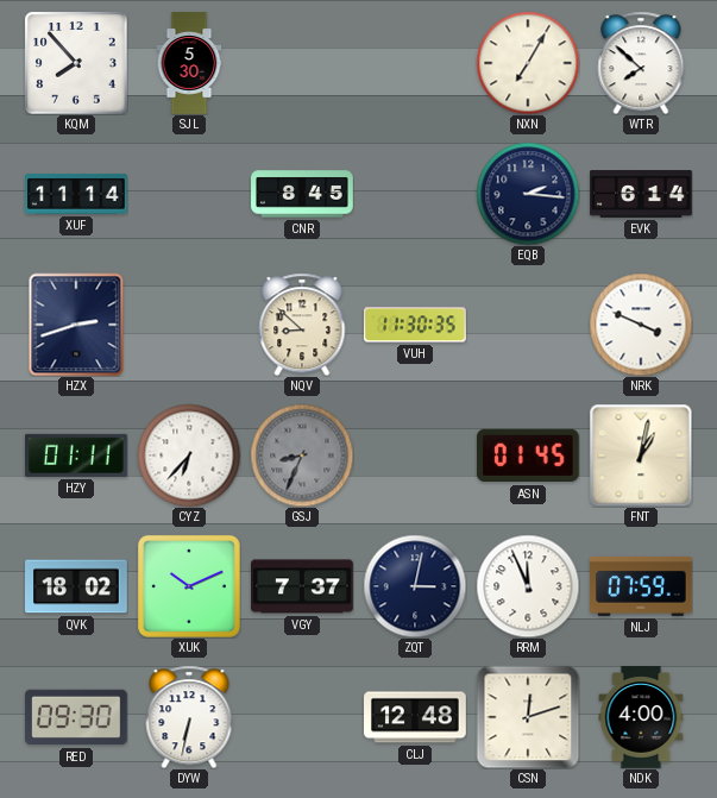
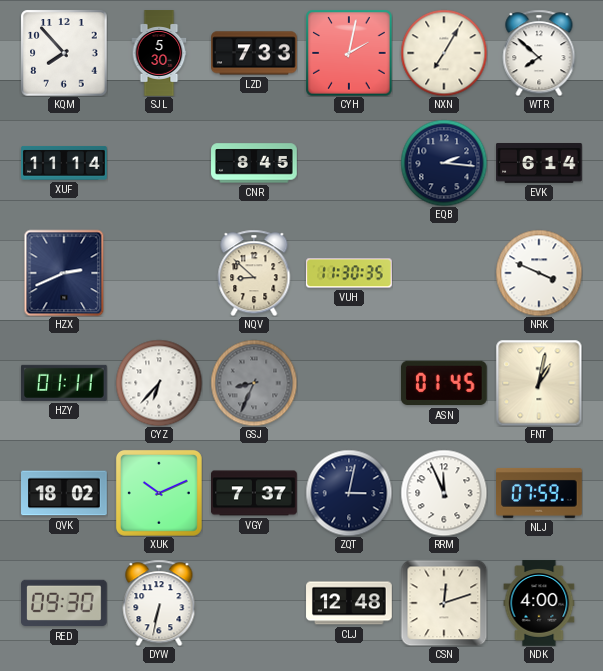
LZD: none -> 7:33 (254, 53)
CYH: none -> 2:02 (349, 53)
HZX: 2:42 -> 2:41 (64, 273)
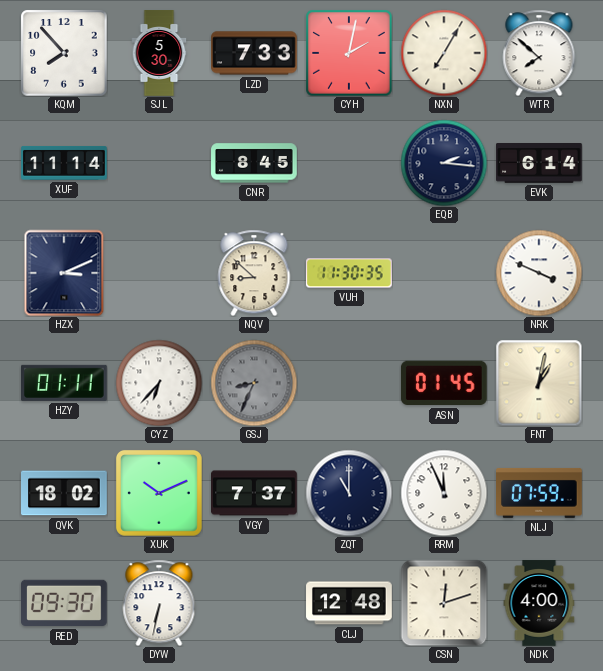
HZX: 2:41 -> 3:11 (64, 273)
ZQT: 3:02 -> 11:00 (349, 493)
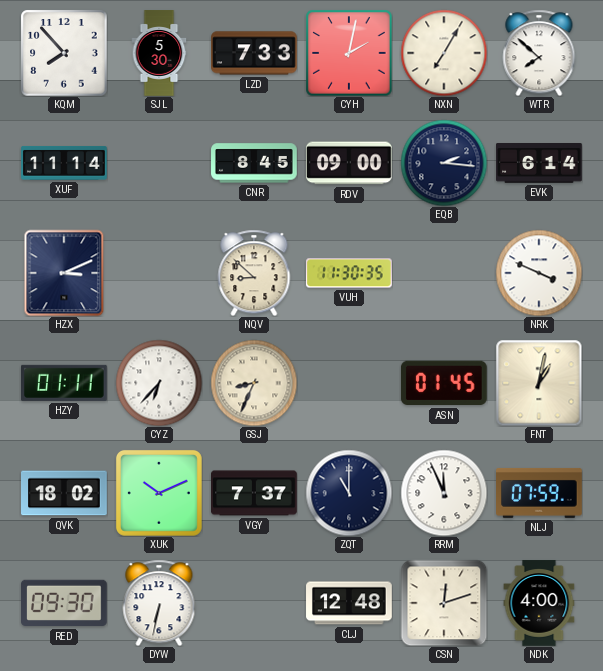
RDV: none -> 09:00 (350, 163)
GSJ dial: grey -> cream (254, 383)
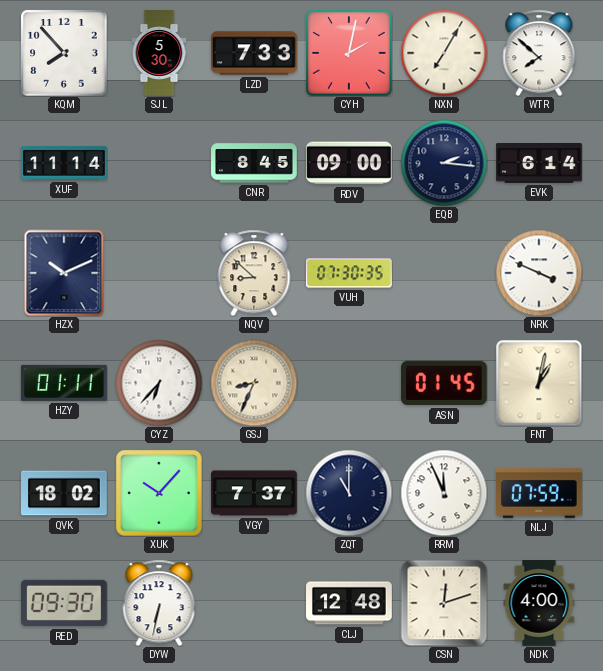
HZX: 3:11 -> 10:11 (64, 273)
VUH: 11:30 -> 07:30 (350, 273)
XUK: 10:11 -> 10:07 (159, 493)
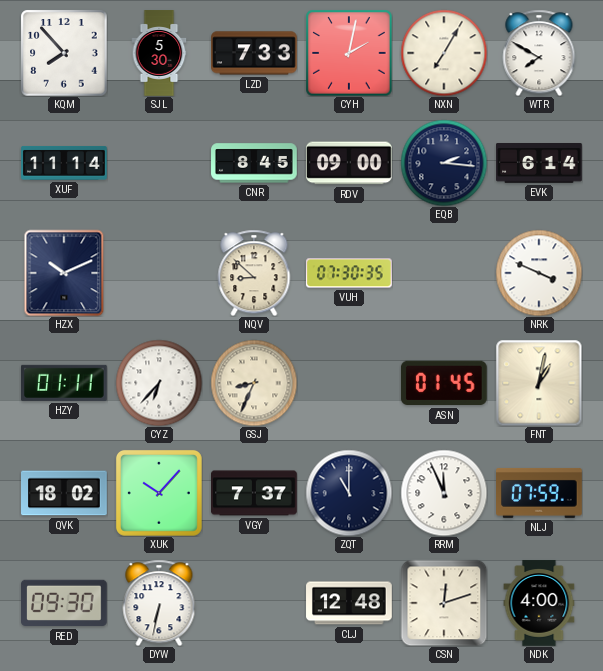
WTR: 7:52 -> 7:50 (539, 53)
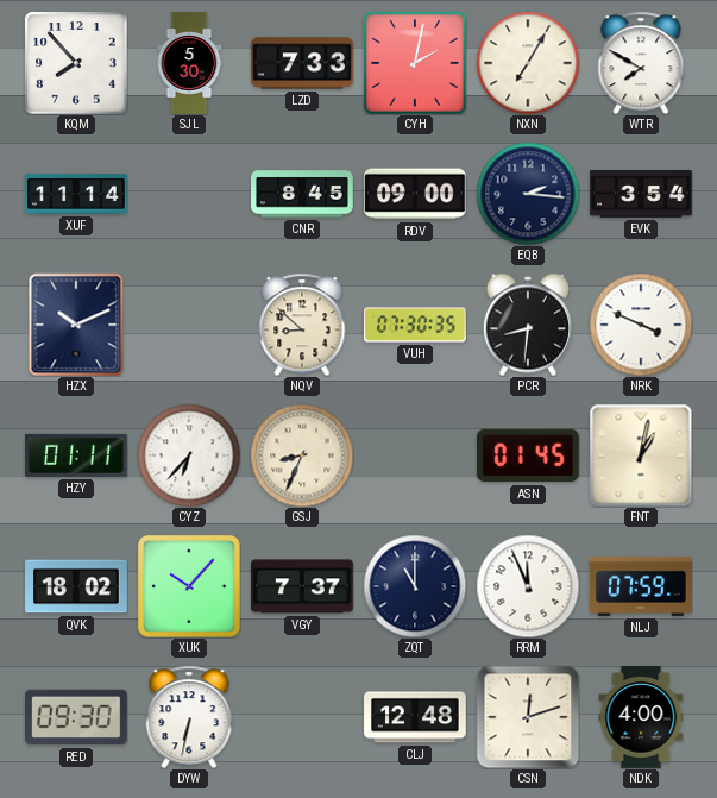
EVK: 6:14 -> 3:54 (641, 194)
PCR: none -> 8:31 (527, 325)
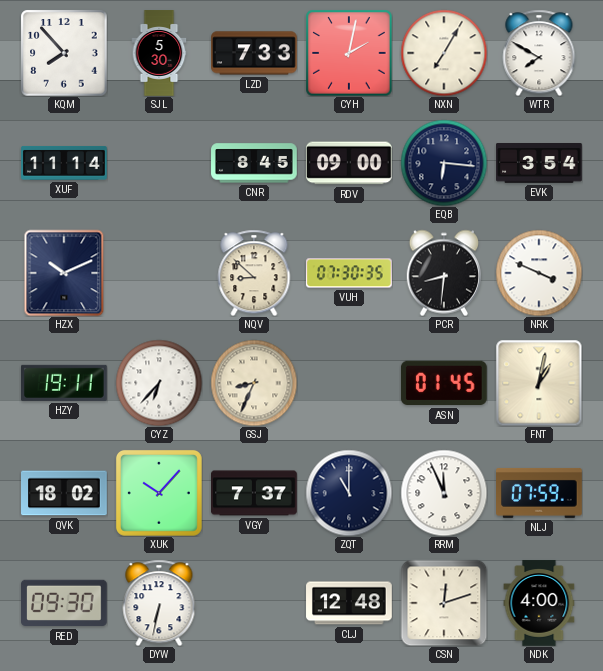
EQB: 2:16 -> 6:16 (444, 163)
HZY: 01:11 -> 19:11 (65, 383)
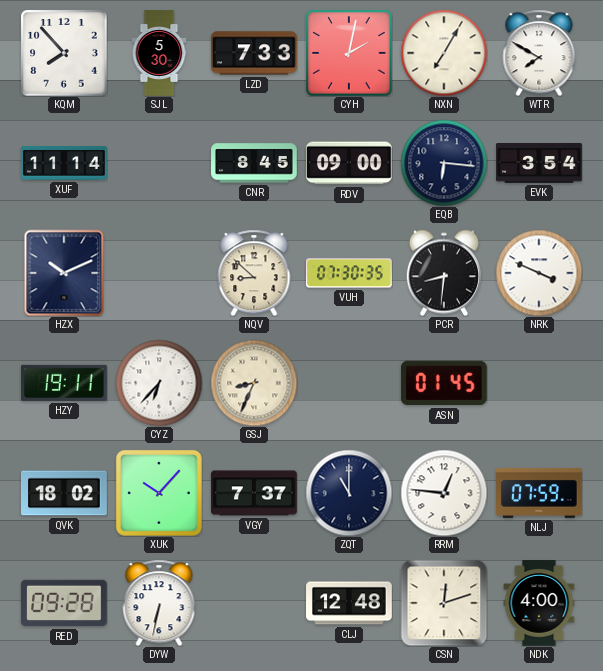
FNT: 1:02 -> none (539, 383)
RRM: 11:56 -> 12:46 (444, 493)
RED: 09:30 -> 09:28 (65, 603)
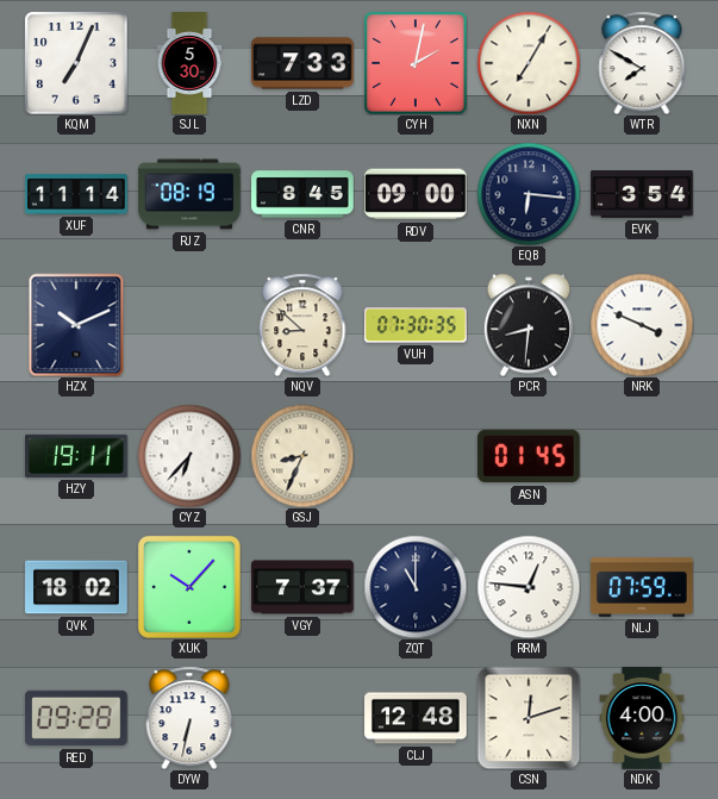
KQM: 7:53 -> 7:04 (76, 63)
RJZ: none -> 08:19 (189, 194)
